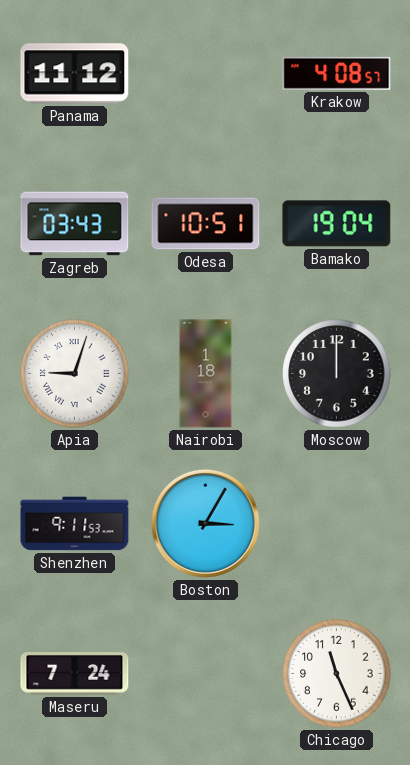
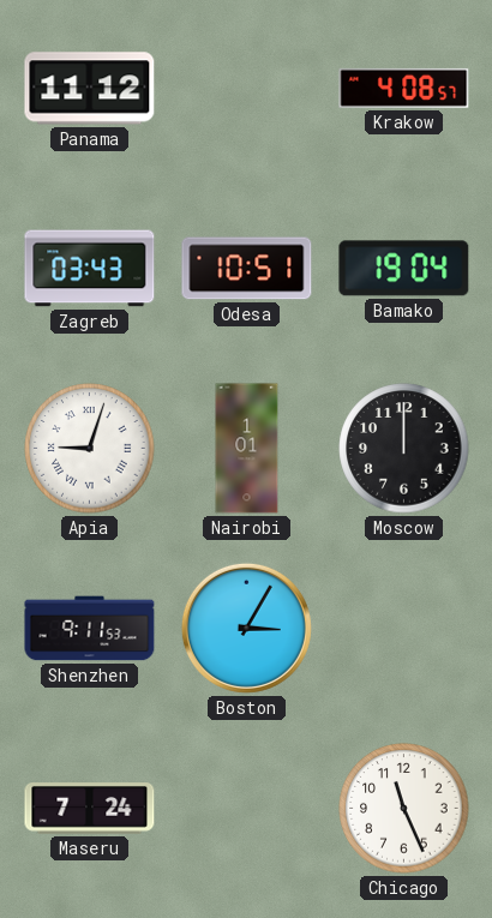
Nairobi: 1:18 -> 1:01 (247, 449)
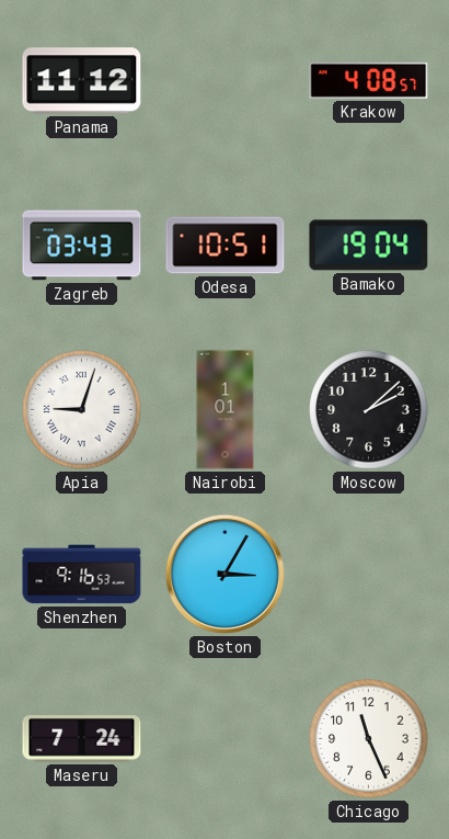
Moscow: 12:00 -> 2:08 (369, 410)
Shenzhen: 9:11 -> 9:16 (82, 575)
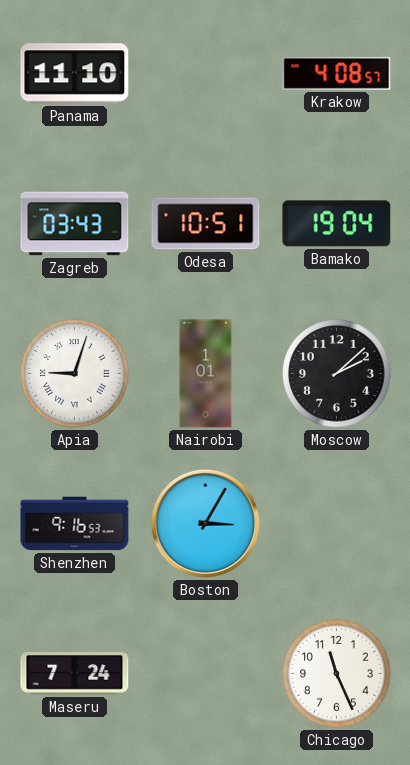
Panama: 11:12 -> 11:10 (75, 74)
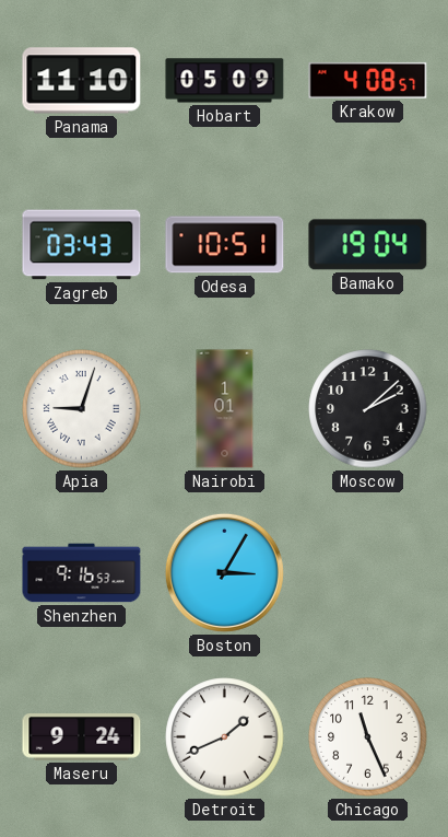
Hobart: none -> 05:09 (225, 81)
Maseru: 7:24 -> 9:24 (82, 737)
Detroit: none -> 1:41 (225, 737)
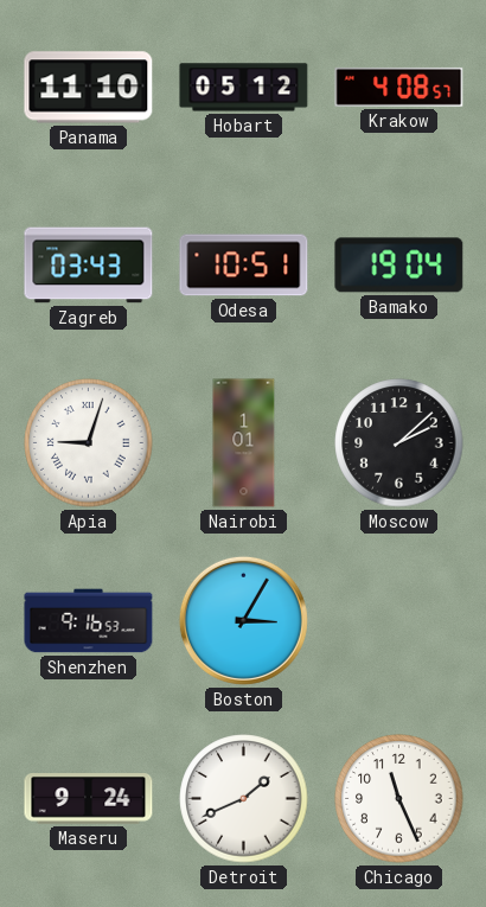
Hobart: 05:09 -> 05:12 (244, 88)
